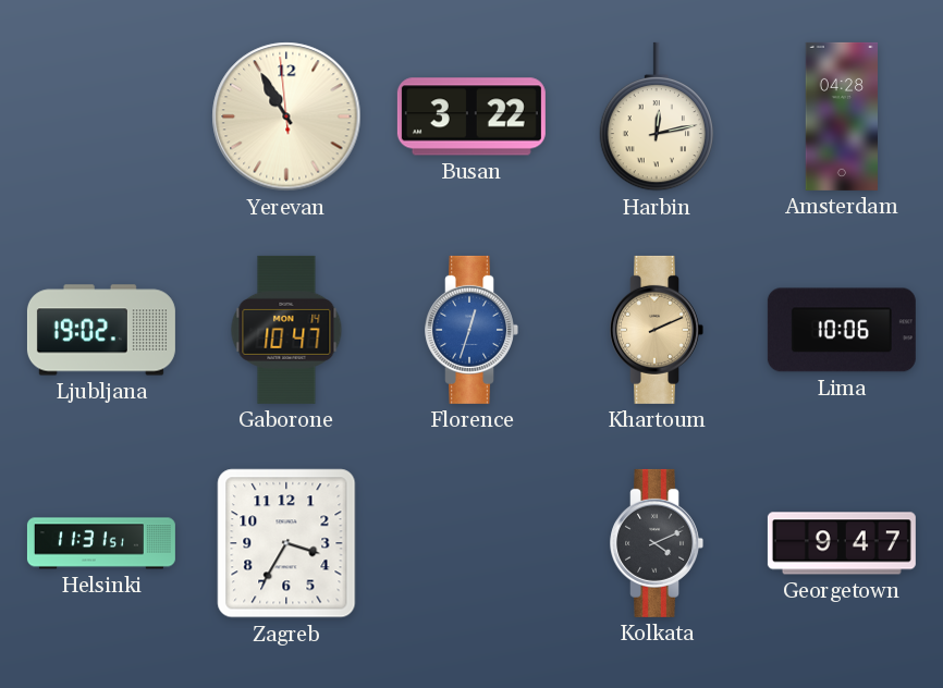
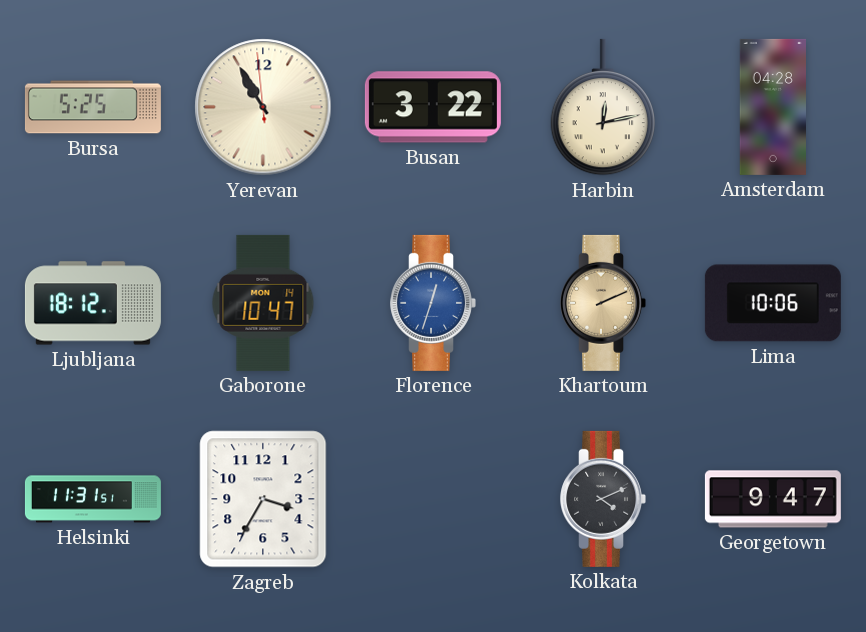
Bursa: none -> 5:25 (93, 107)
Ljubljana: 19:02 -> 18:12 (93, 303)
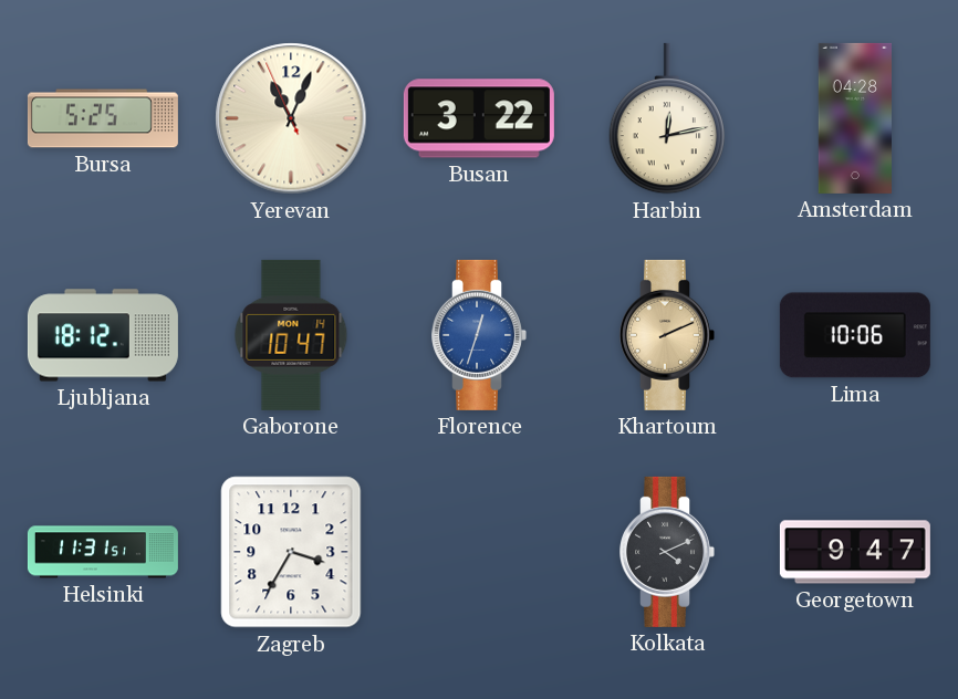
Yerevan: 10:54 -> 11:03 (291, 118)
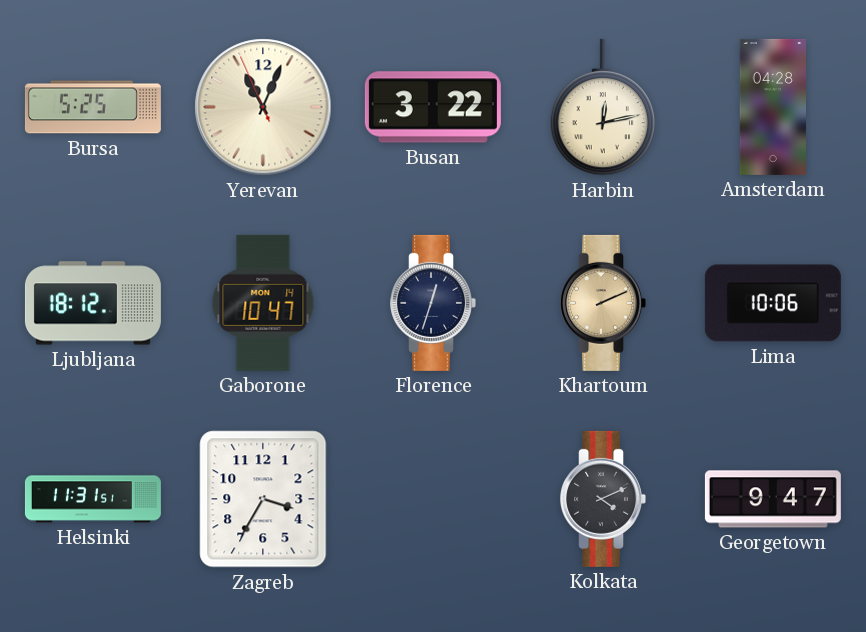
Florence dial: blue -> navy (433, 303)
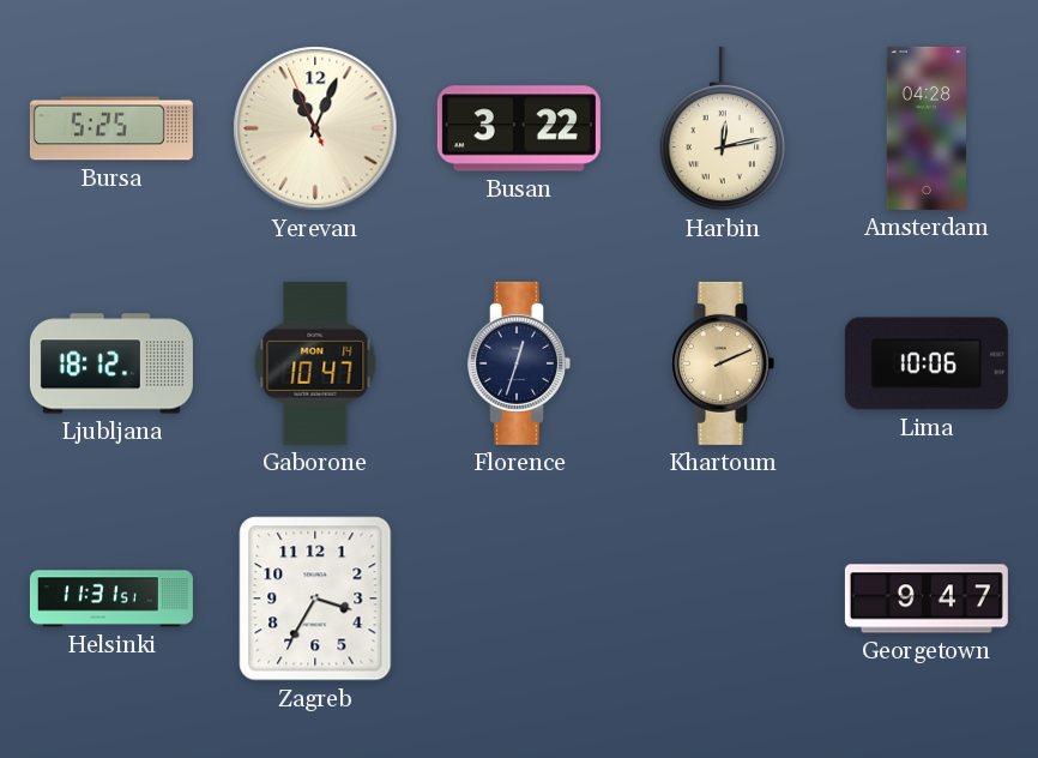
Kolkata: 4:11 -> none (603, 499)
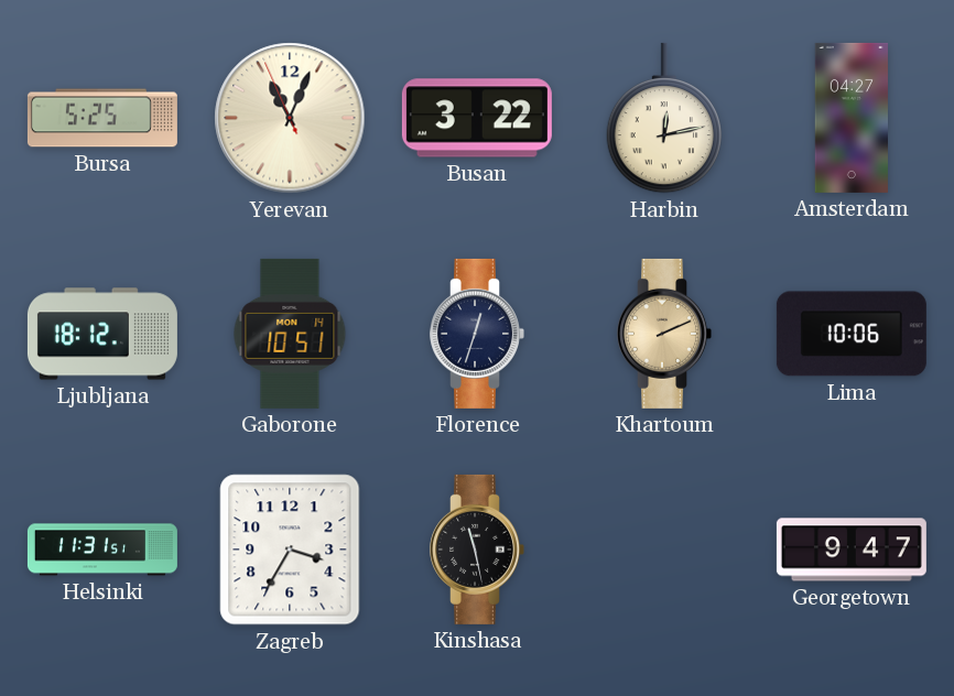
Amsterdam: 04:28 -> 04:27 (850, 118)
Gaborone: 10:47 -> 10:51 (290, 334)
Kinshasa: none -> 11:28 (477, 550)
